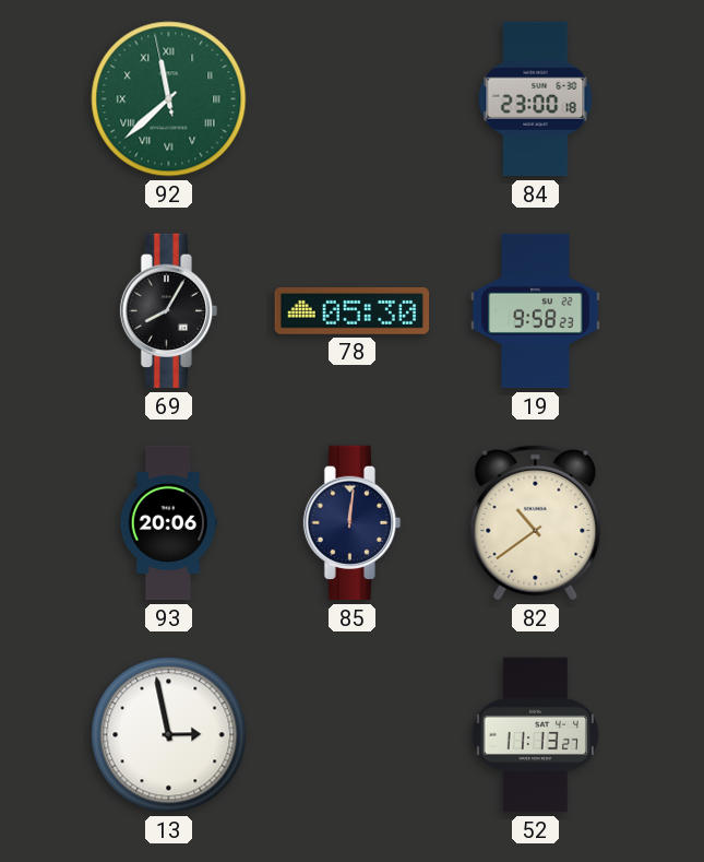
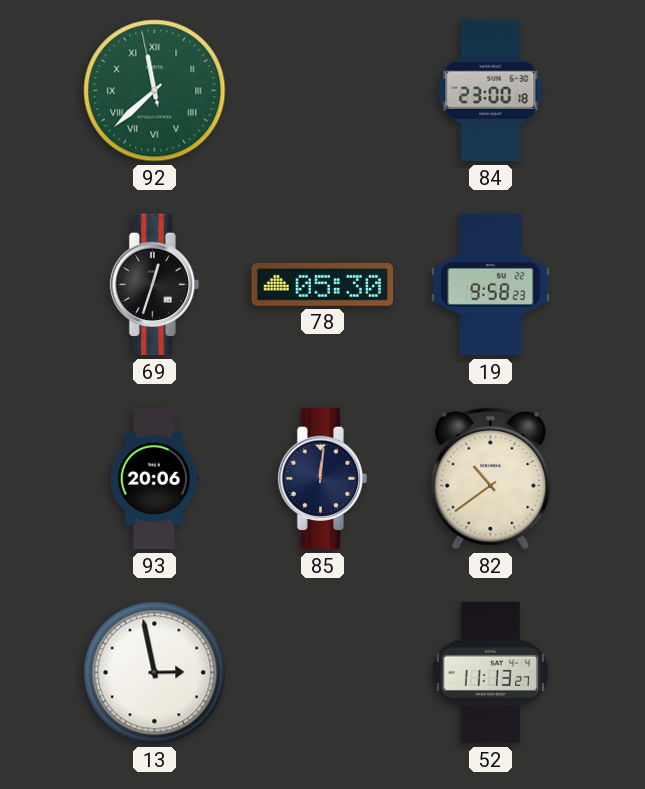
69: 8:05 -> 12:33 (155, 285)
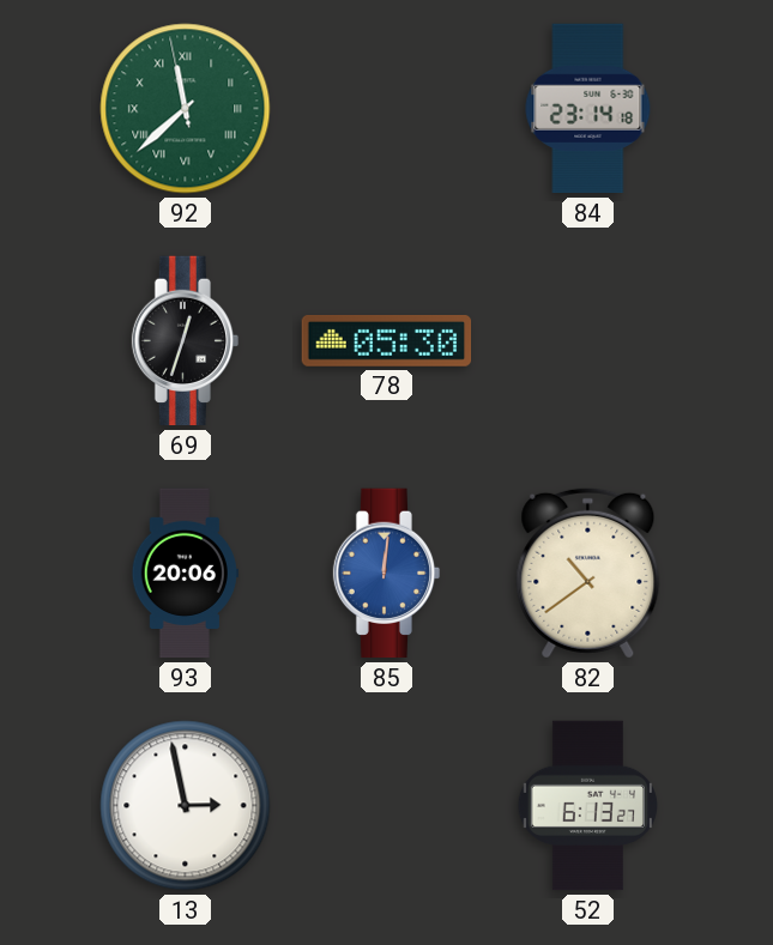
84: 23:00 -> 23:14 (588, 109)
19: 9:58 -> none (491, 285)
85 dial: navy -> blue (387, 574)
52: 11:13 -> 6:13 (587, 806)
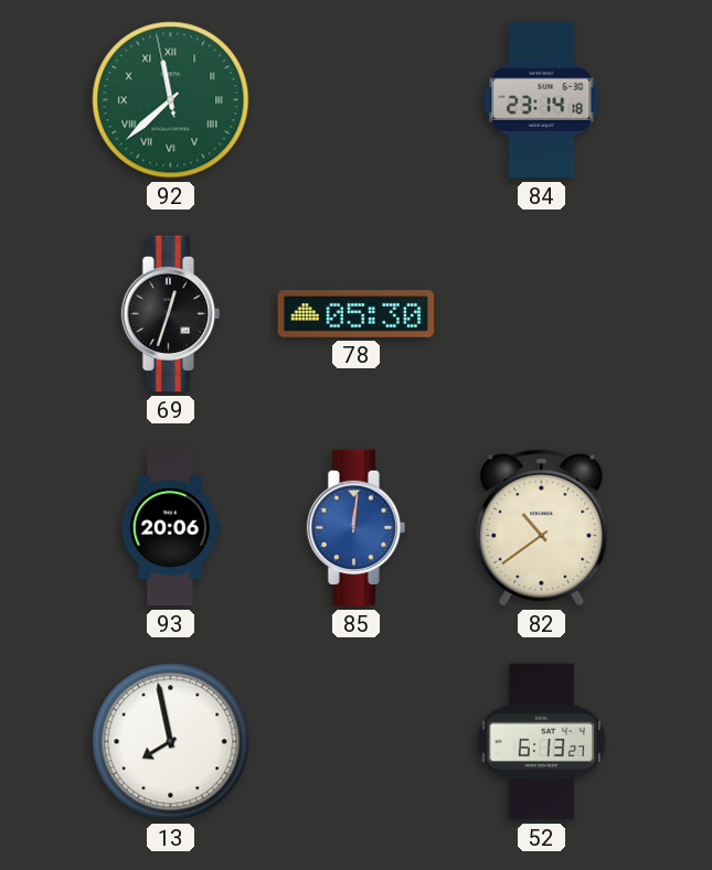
13: 2:58 -> 7:58 (171, 742)
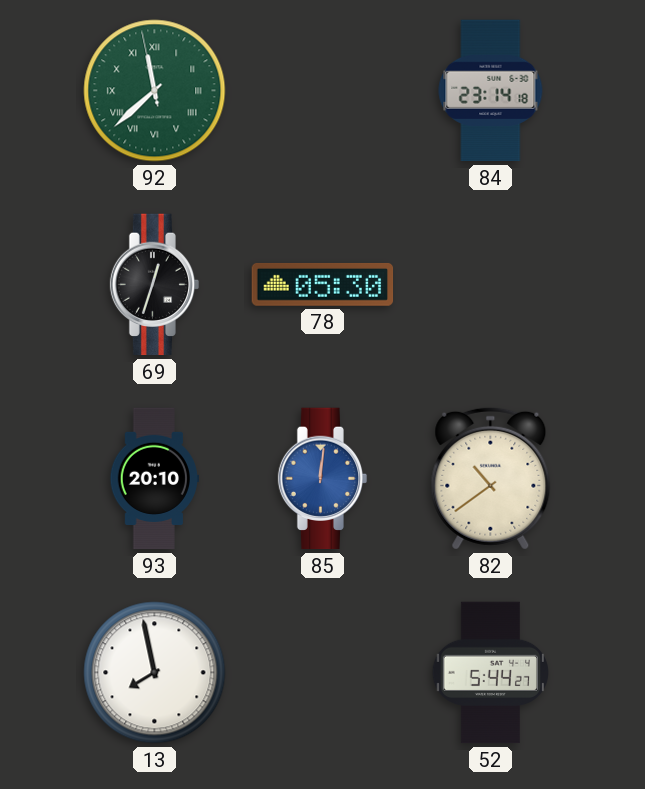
93: 20:06 -> 20:10 (154, 479)
52: 6:13 -> 5:44 (490, 673)
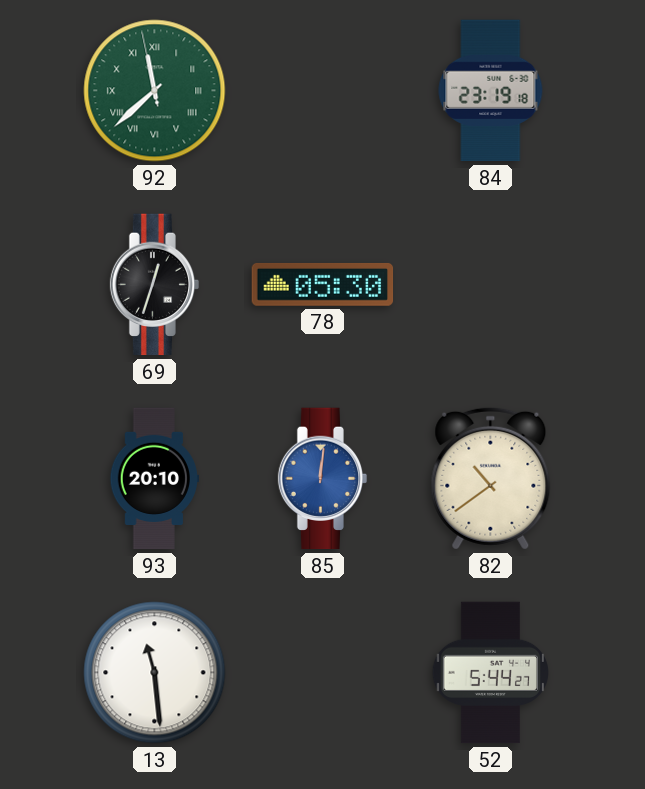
84: 23:14 -> 23:19 (491, 91)
13: 7:58 -> 11:29 (155, 673)
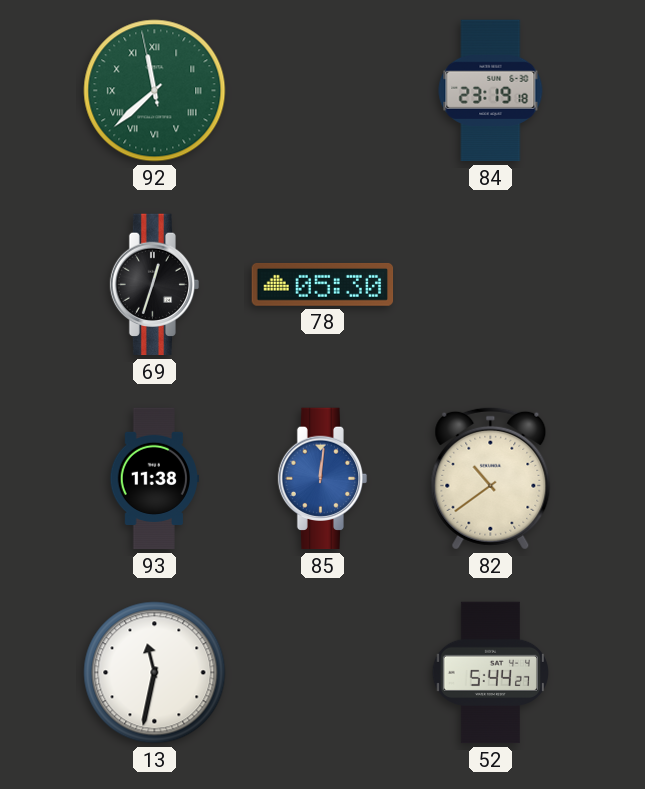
93: 20:10 -> 11:38 (154, 479)
13: 11:29 -> 11:32 (155, 673)
